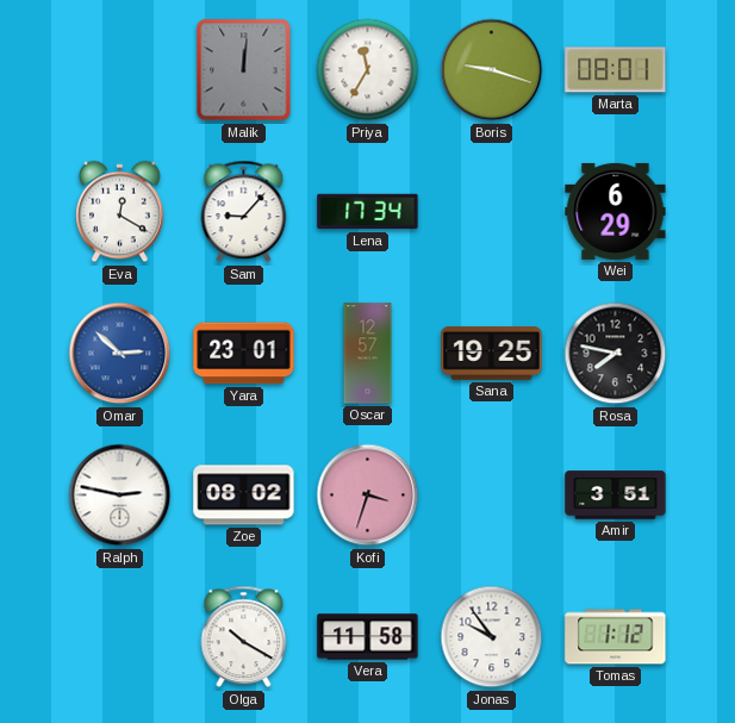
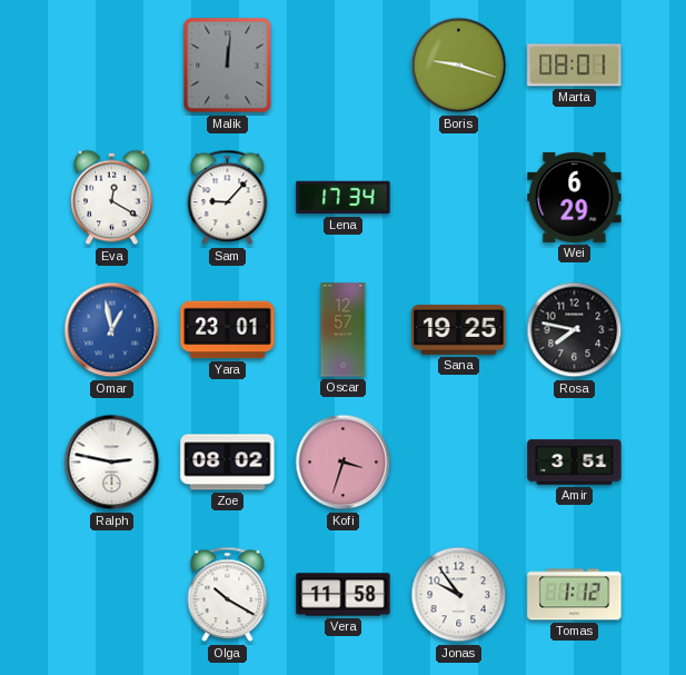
Priya: 11:35 -> none (368, 70)
Omar: 2:52 -> 12:58 (112, 330)
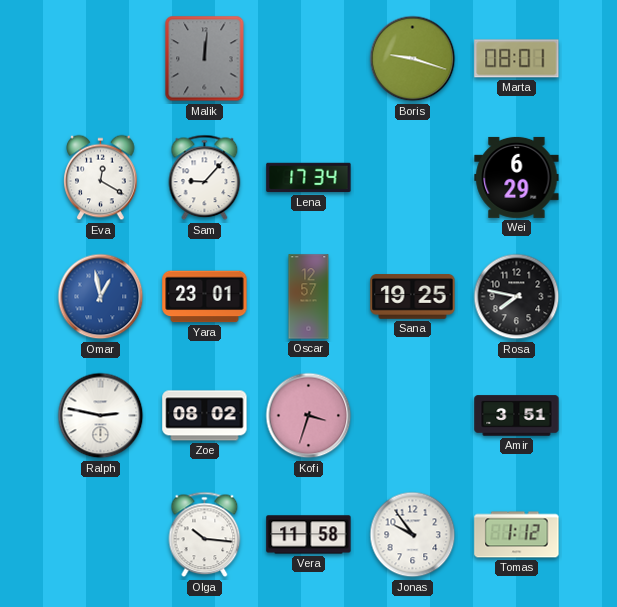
Olga: 10:20 -> 10:16 (205, 535)
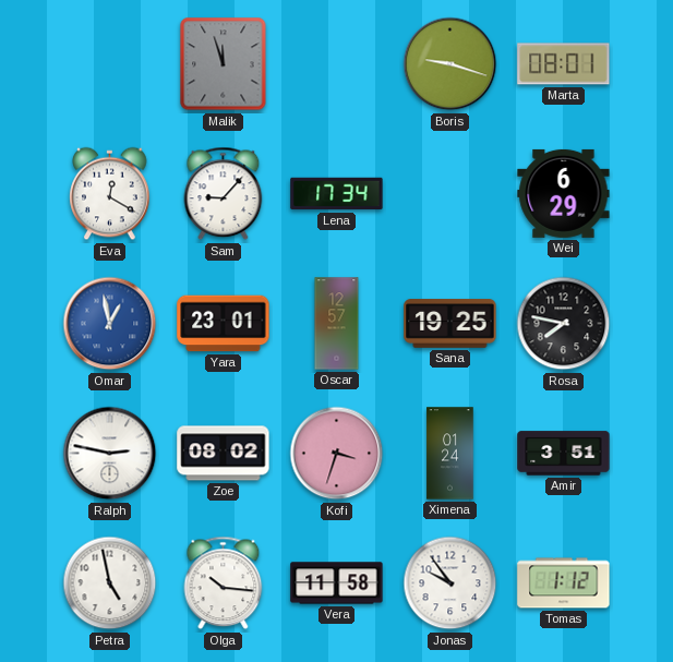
Malik: 12:01 -> 11:57 (224, 64)
Ximena: none -> 01:24 (450, 454)
Petra: none -> 4:58 (110, 583)
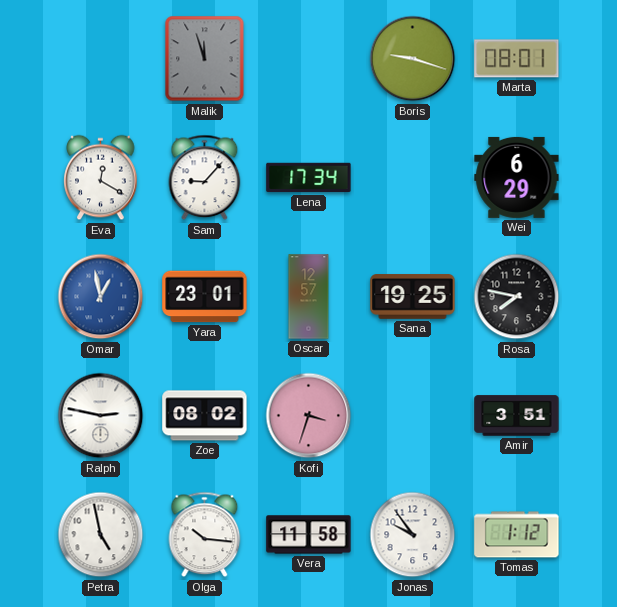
Ximena: 01:24 -> none (450, 454)
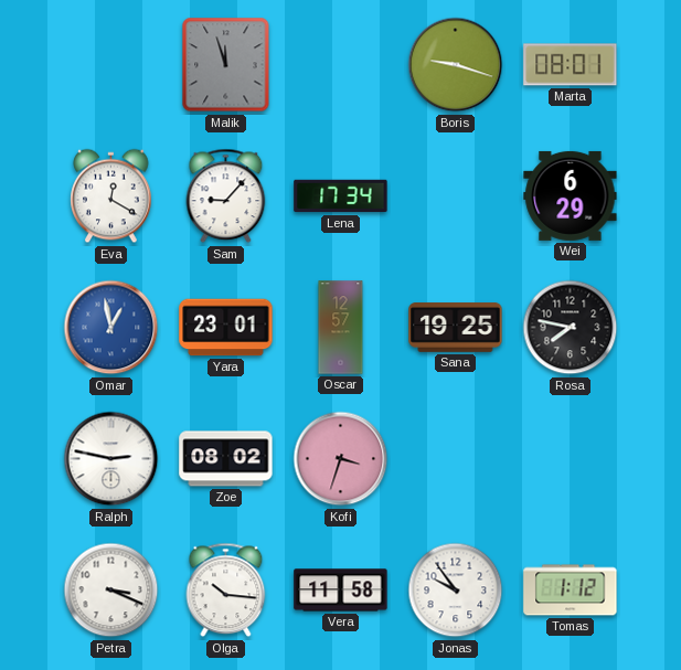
Amir: 3:51 -> none (517, 416)
Petra: 4:58 -> 3:19 (111, 591)
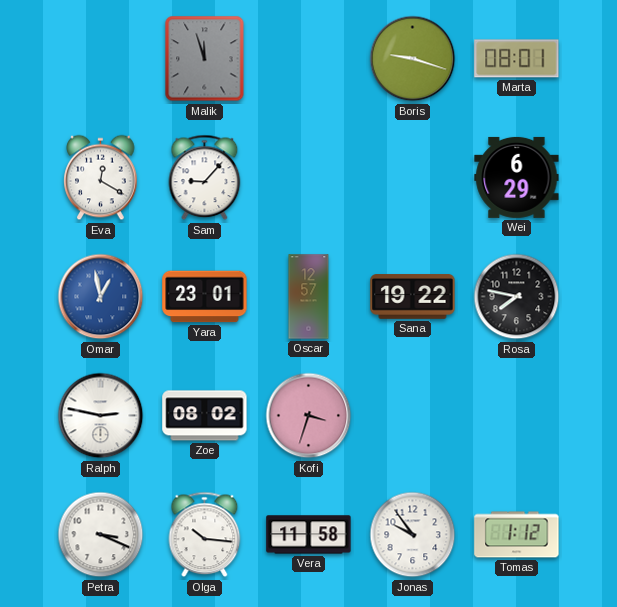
Lena: 17:34 -> none (341, 196)
Sana: 19:25 -> 19:22 (413, 297)
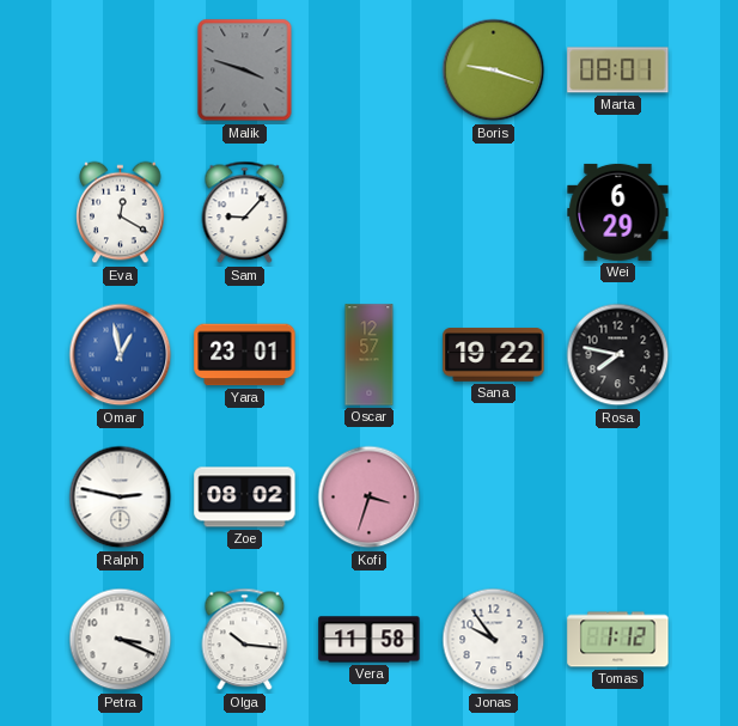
Malik: 11:57 -> 3:48 (245, 71)
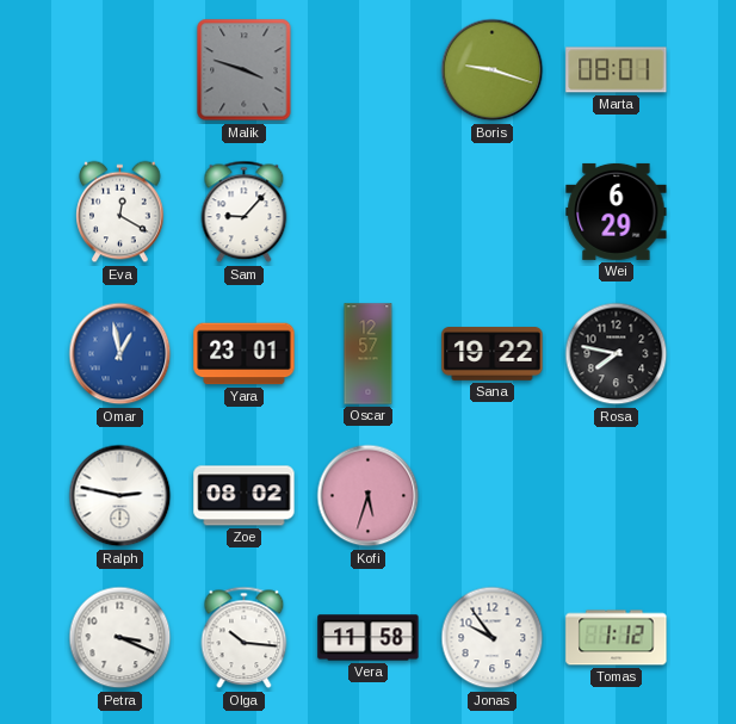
Kofi: 3:33 -> 5:33 (369, 496)
